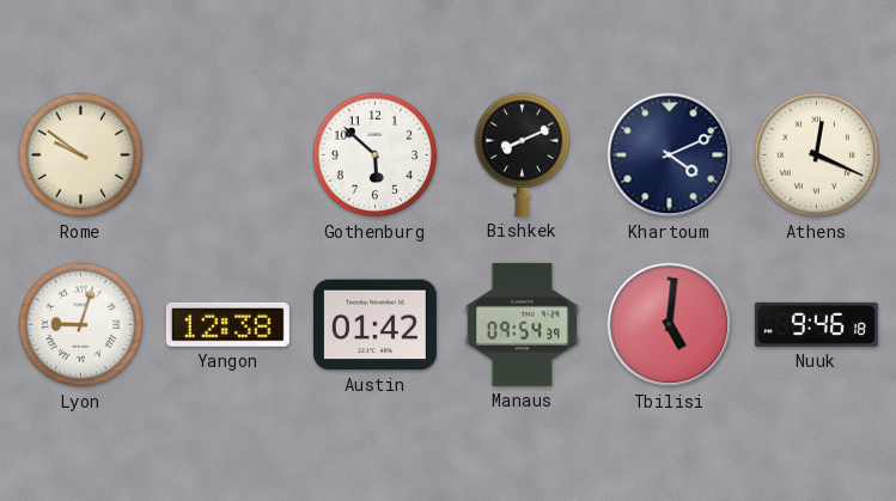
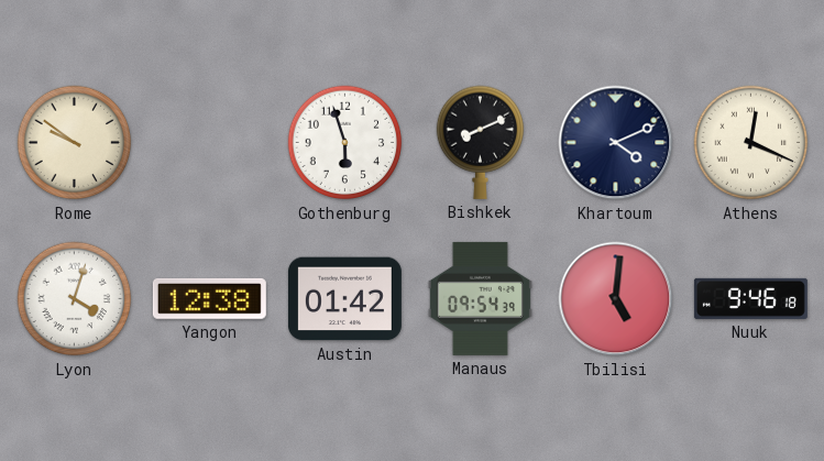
Gothenburg: 5:52 -> 5:57 (345, 143)
Lyon: 9:03 -> 4:03 (75, 299)
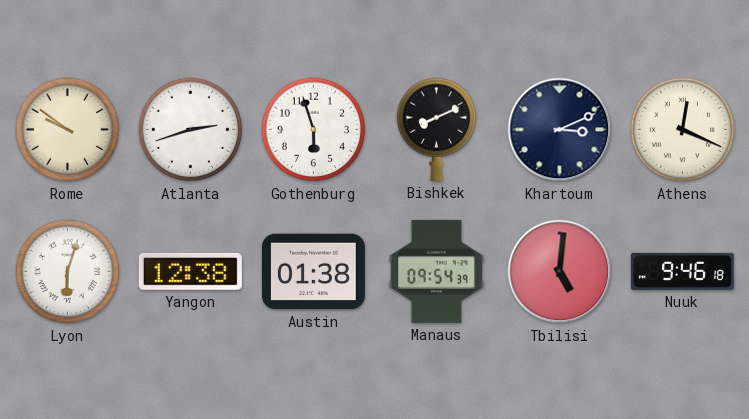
Atlanta: none -> 2:42 (191, 130)
Khartoum: 4:11 -> 3:11 (560, 130)
Lyon: 4:03 -> 6:03 (68, 272)
Austin: 01:42 -> 01:38 (313, 272)
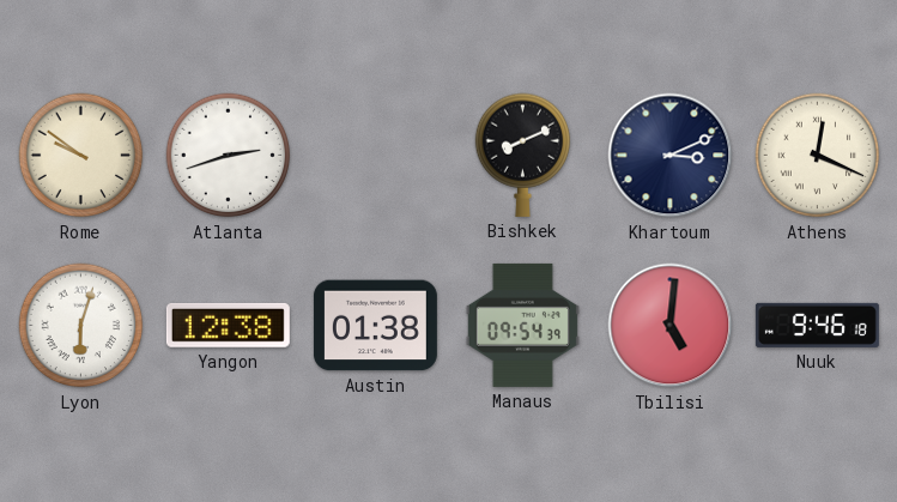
Gothenburg: 5:57 -> none (314, 130)
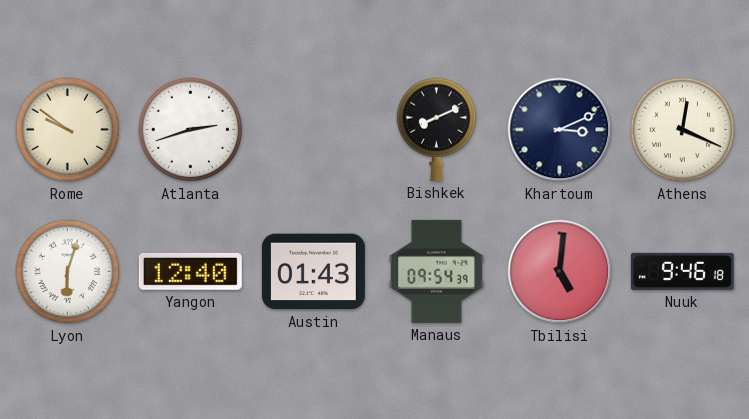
Yangon: 12:38 -> 12:40 (190, 271)
Austin: 01:38 -> 01:43 (313, 272)
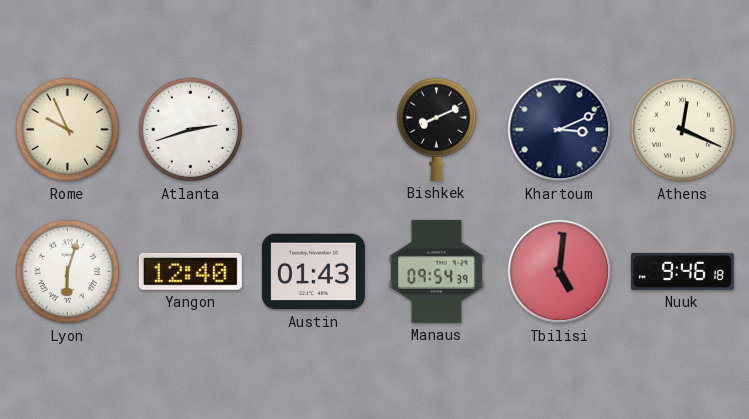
Rome: 9:51 -> 9:56 (68, 130)
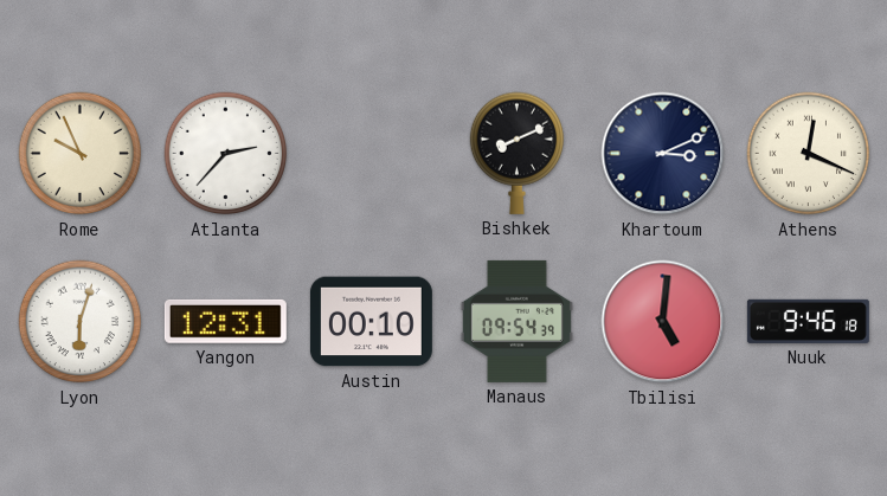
Atlanta: 2:42 -> 2:37 (226, 154)
Yangon: 12:40 -> 12:31 (225, 321)
Austin: 01:43 -> 00:10 (371, 322)
